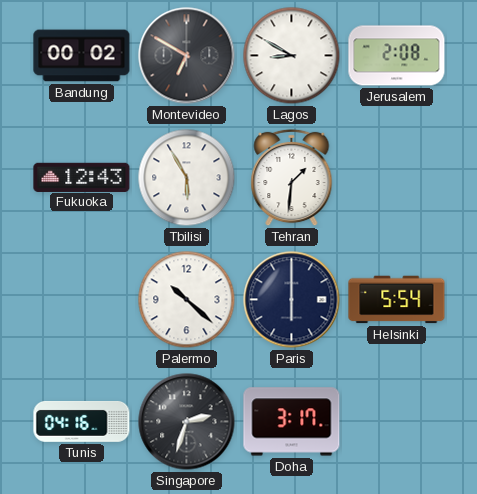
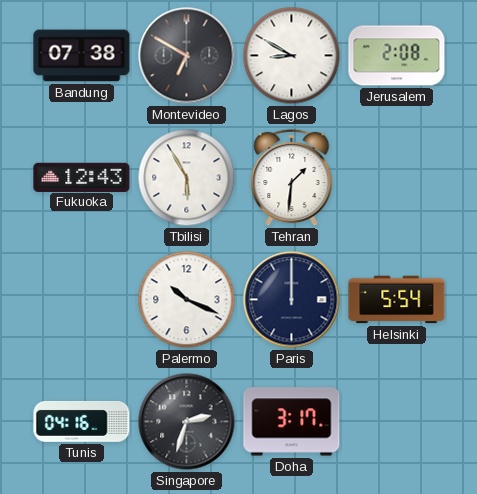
Bandung: 00:02 -> 07:38 (82, 56)
Palermo: 10:22 -> 10:19 (187, 300)
Paris: 6:00 -> 12:00 (292, 300)
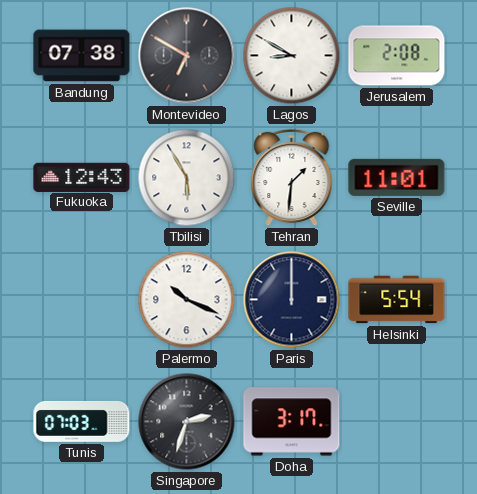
Seville: none -> 11:01 (397, 177)
Tunis: 04:16 -> 07:03 (82, 421)
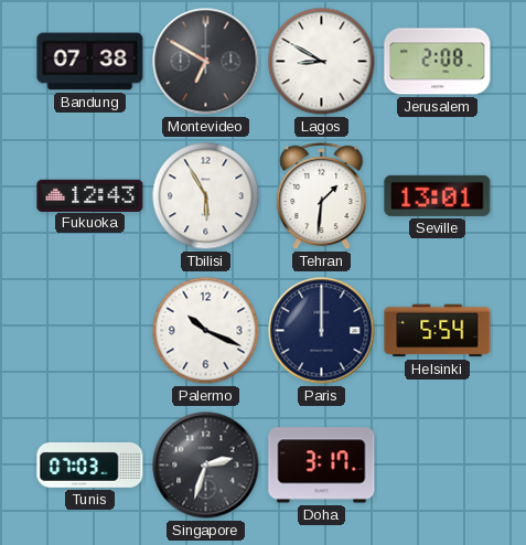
Seville: 11:01 -> 13:01 (438, 195)
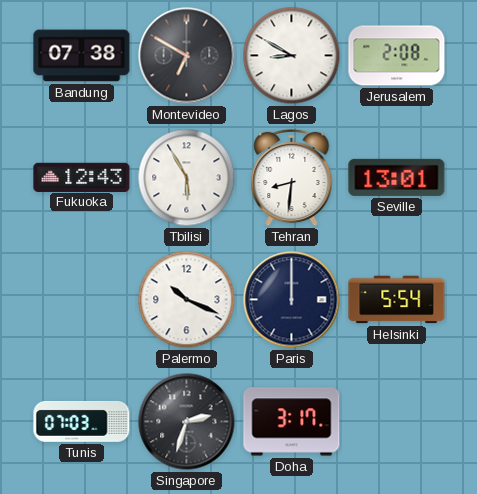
Tehran: 1:31 -> 8:31 (292, 178)
